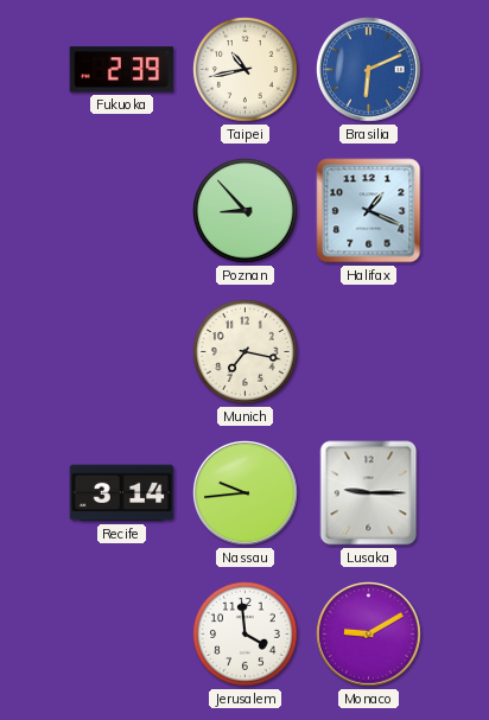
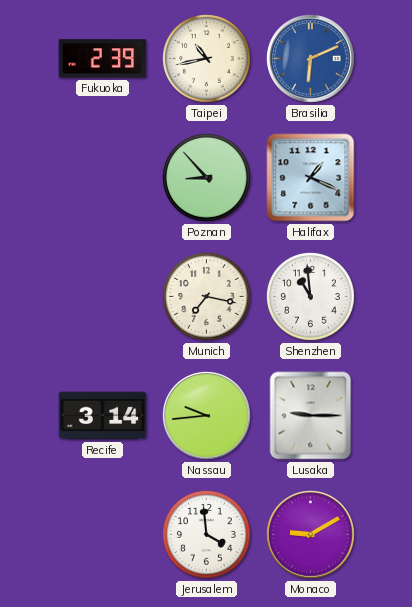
Shenzhen: none -> 10:59 (311, 297)
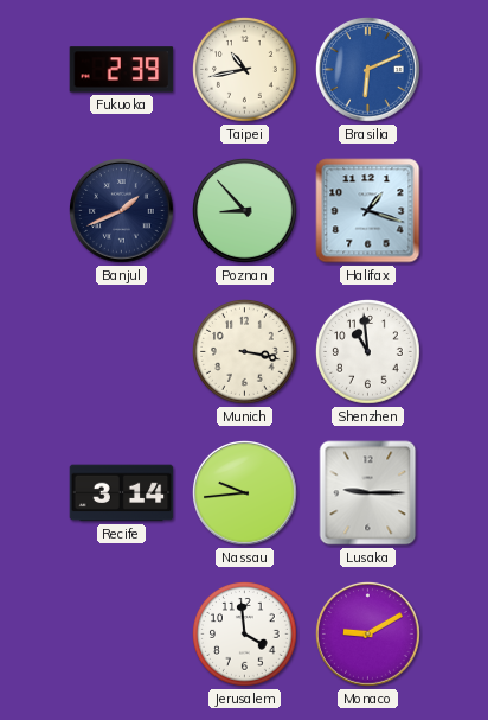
Banjul: none -> 1:41 (122, 211)
Halifax: 1:19 -> 1:18 (368, 211)
Munich: 7:17 -> 3:17 (245, 352)
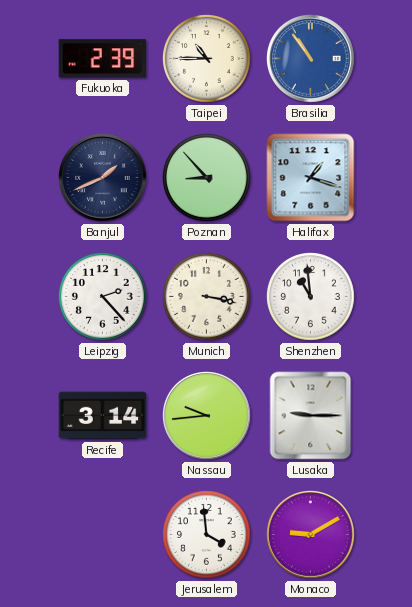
Taipei: 10:43 -> 10:45 (207, 59)
Brasilia: 6:11 -> 10:54 (311, 59)
Leipzig: none -> 2:23 (103, 297)
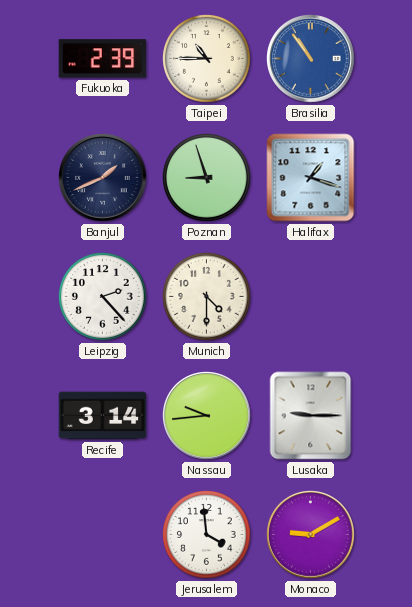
Poznan: 8:53 -> 8:57 (207, 178)
Munich: 3:17 -> 4:30 (207, 297)
Shenzhen: 10:59 -> none (311, 297)
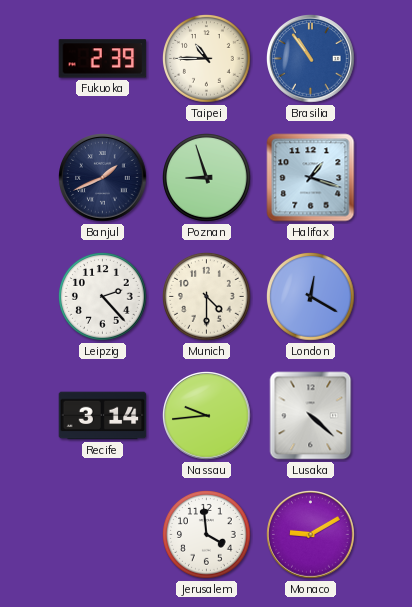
London: none -> 12:20 (311, 297)
Lusaka: 9:15 -> 4:22 (311, 416)
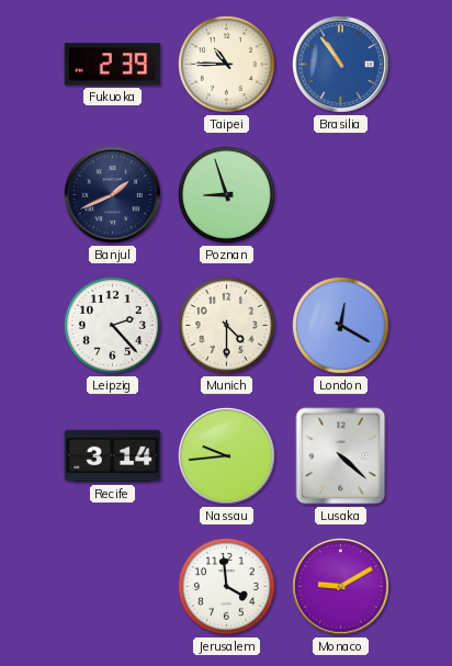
Halifax: 1:18 -> none (311, 178)
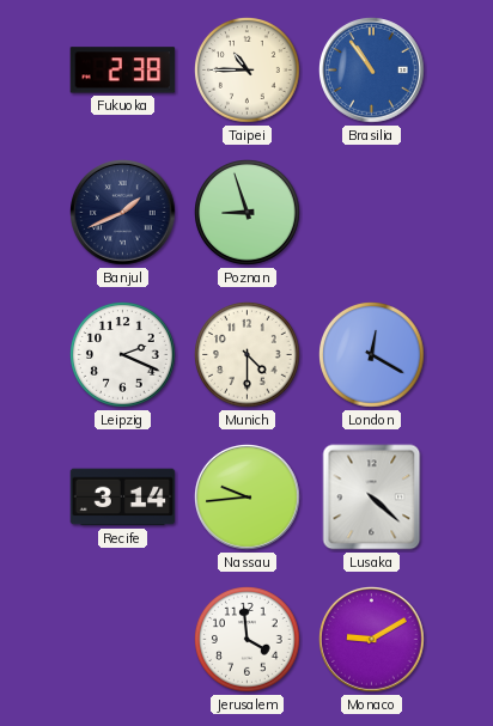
Fukuoka: 2:39 -> 2:38 (123, 71)
Leipzig: 2:23 -> 2:19 (123, 355)
